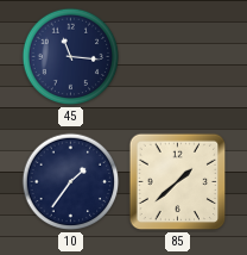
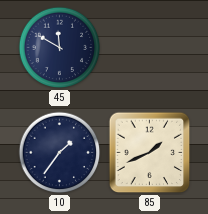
45: 11:16 -> 11:50 (60, 48)
85: 1:38 -> 1:41 (150, 153)
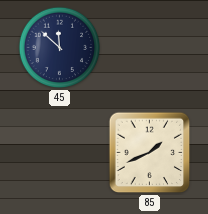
45: 11:50 -> 11:52 (60, 48)
10: 1:36 -> none (60, 153)
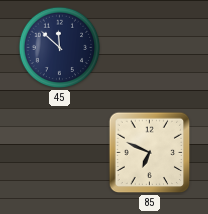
85: 1:41 -> 6:49 (150, 153)
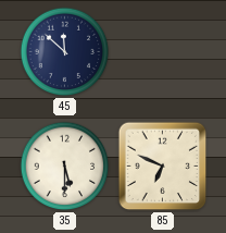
35: none -> 5:30 (65, 167)
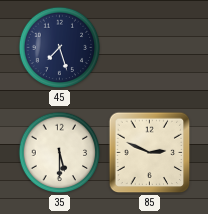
45: 11:52 -> 7:27 (60, 48)
85: 6:49 -> 2:49 (150, 153)
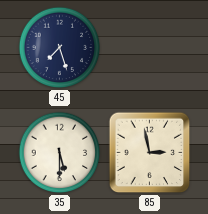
85: 2:49 -> 2:58 (150, 153)
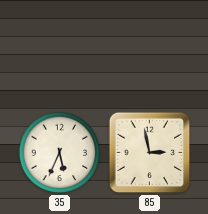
45: 7:27 -> none (60, 48)
35: 5:30 -> 5:34 (60, 153)
